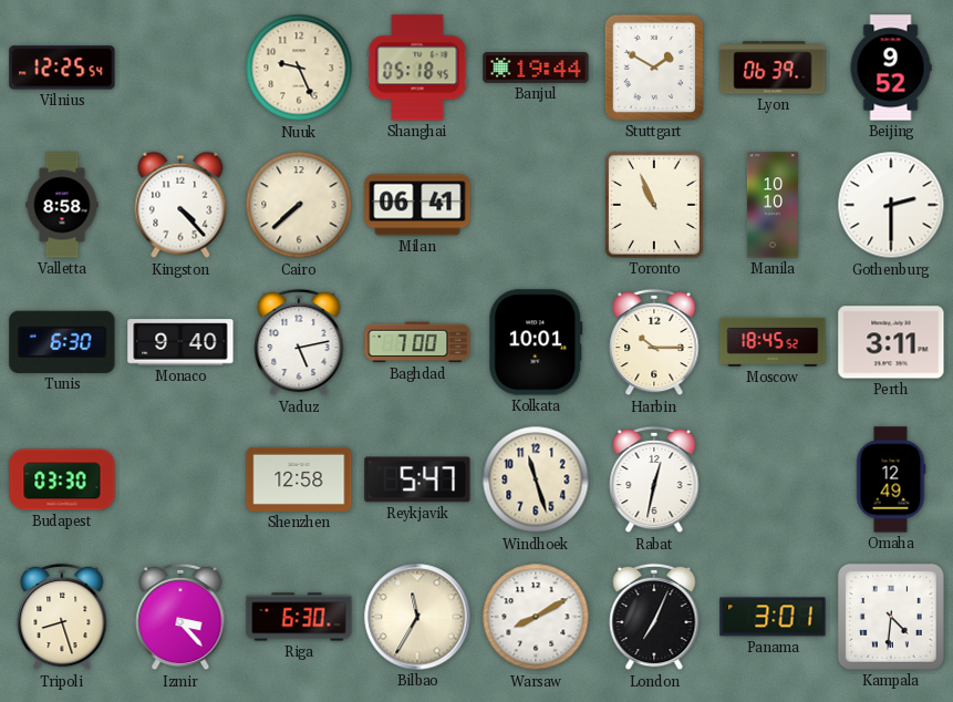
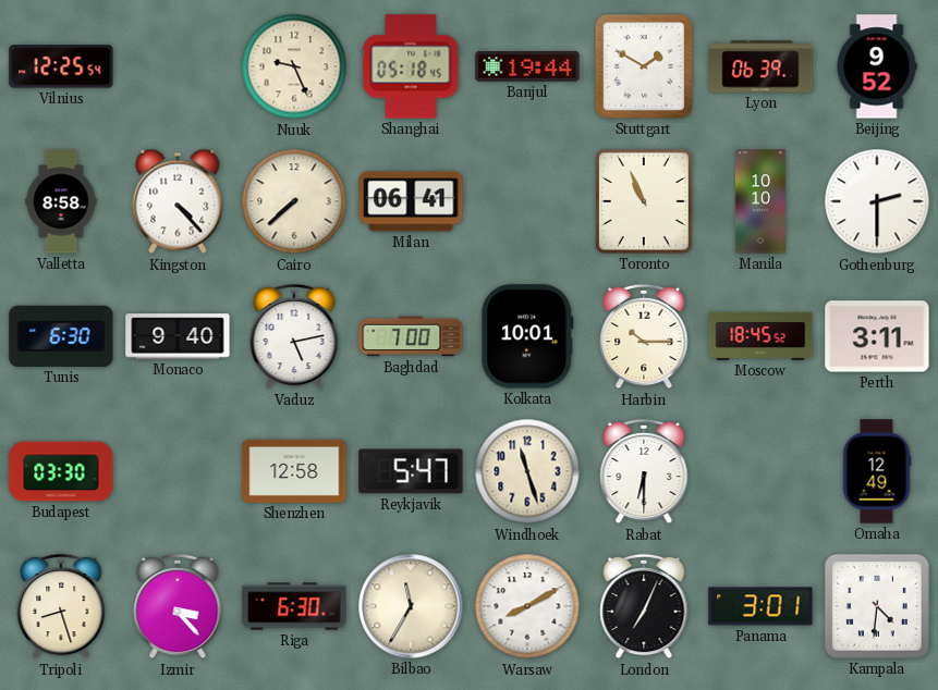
Rabat: 12:32 -> 6:30 (644, 471)
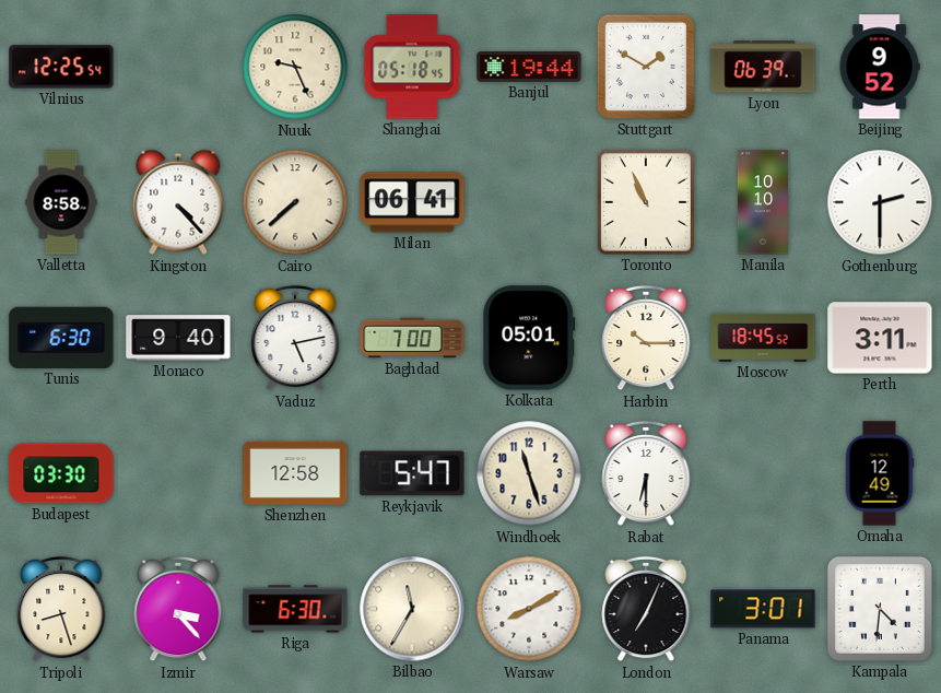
Kolkata: 10:01 -> 05:01 (529, 338)
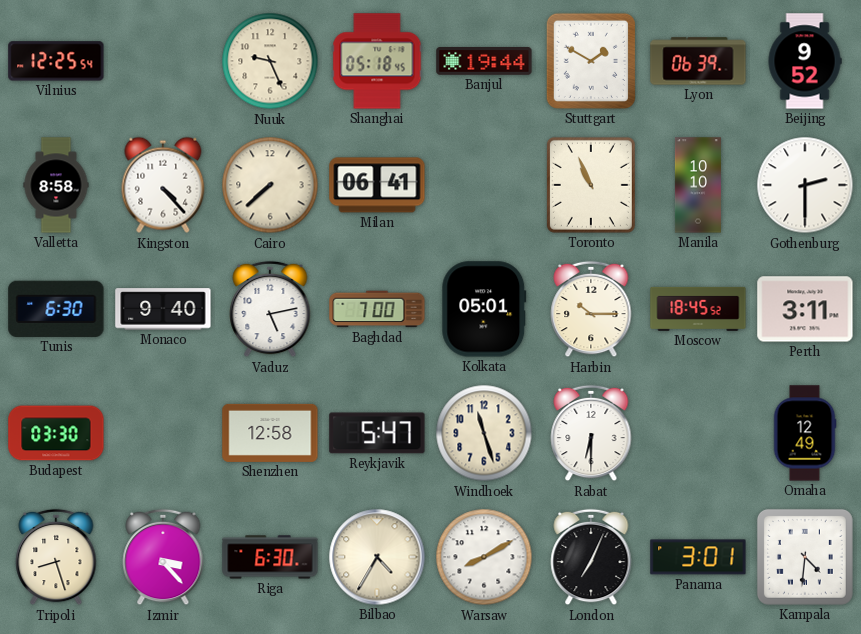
Bilbao: 11:35 -> 4:35 (377, 557)
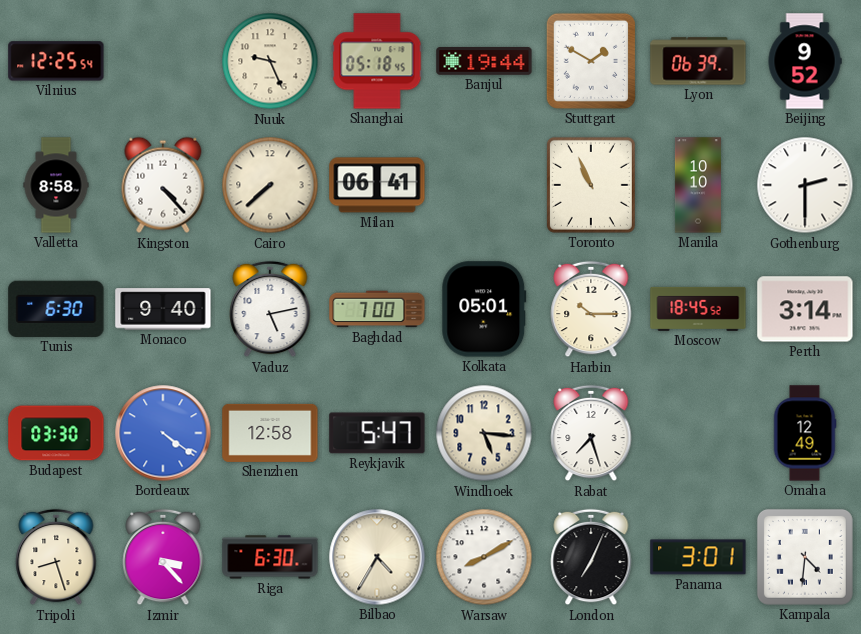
Perth: 3:11 -> 3:14 (805, 309)
Bordeaux: none -> 4:21 (163, 433)
Windhoek: 11:27 -> 5:16 (484, 433)
Rabat: 6:30 -> 7:27 (591, 433)
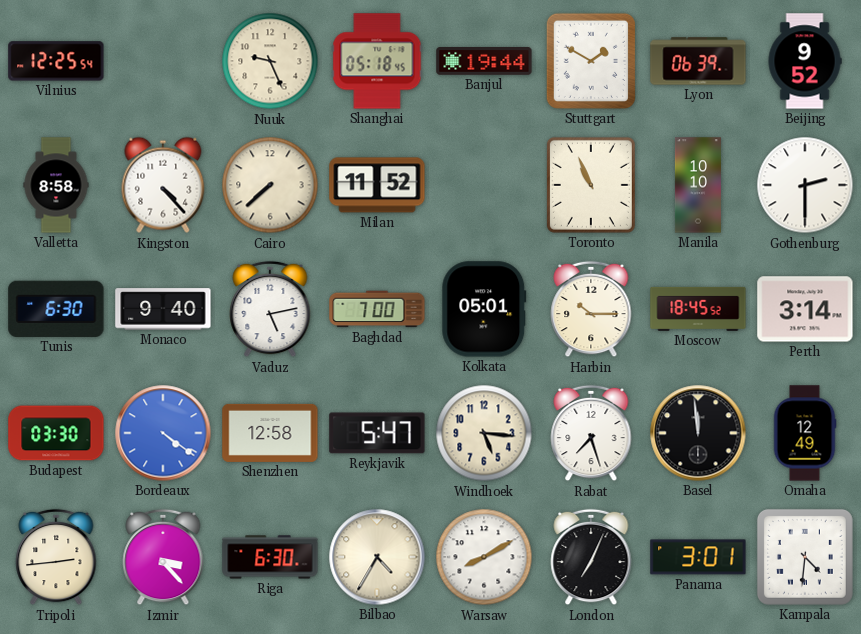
Milan: 06:41 -> 11:52 (377, 185)
Basel: none -> 11:59 (698, 433)
Tripoli: 8:27 -> 2:44 (56, 557)
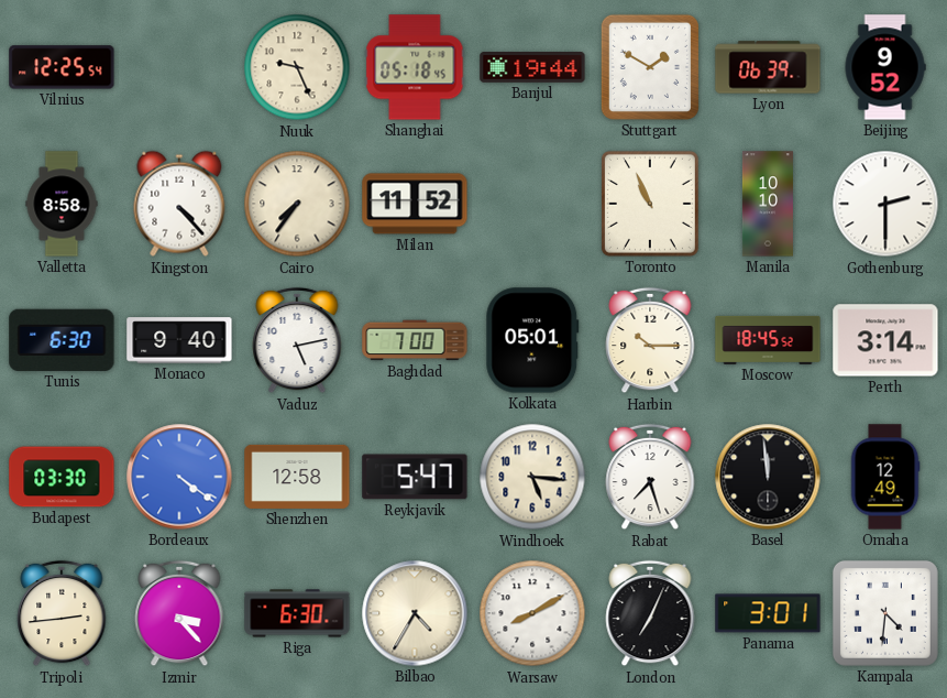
Cairo: 7:38 -> 7:36 (297, 204)
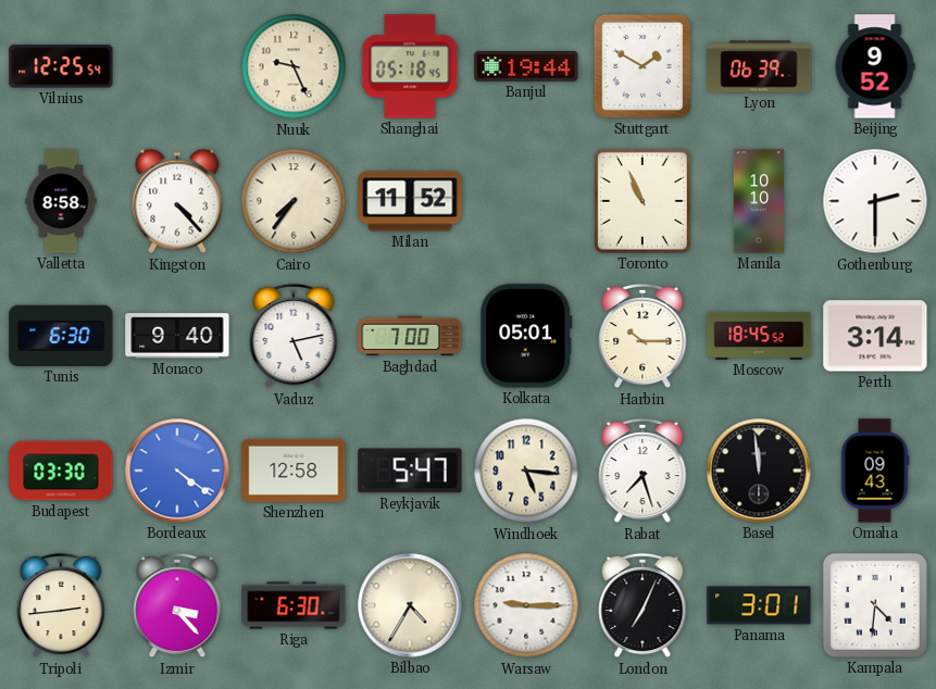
Omaha: 12:49 -> 09:43 (875, 471)
Warsaw: 8:10 -> 9:15 (526, 605)
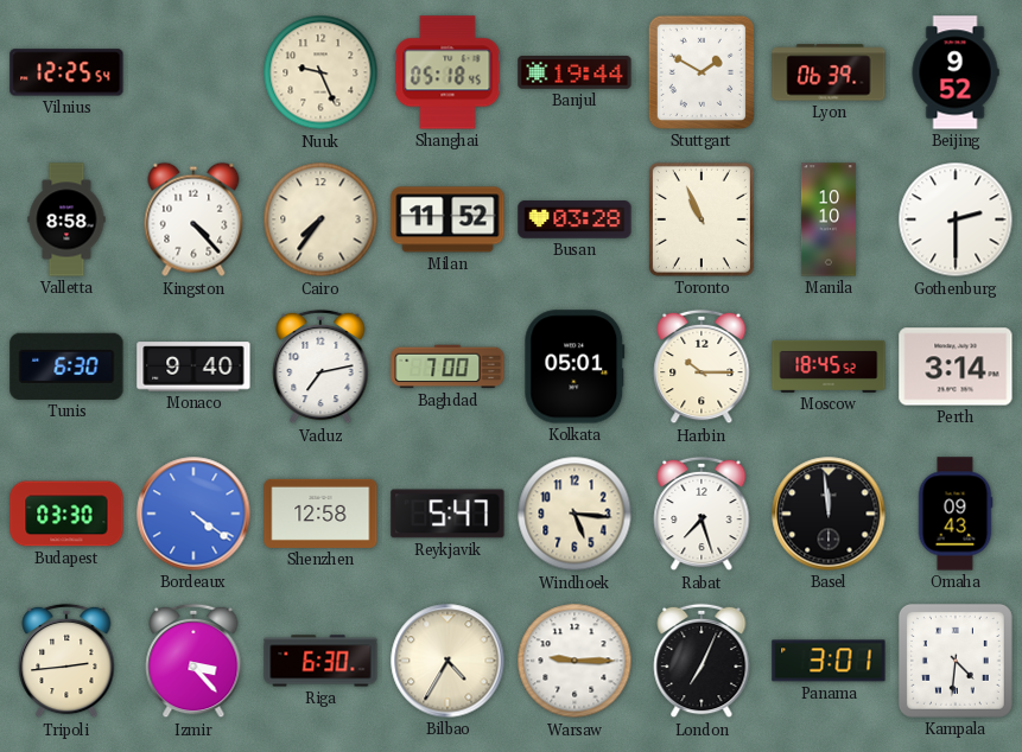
Busan: none -> 03:28 (575, 219)
Vaduz: 5:13 -> 7:13 (320, 367)
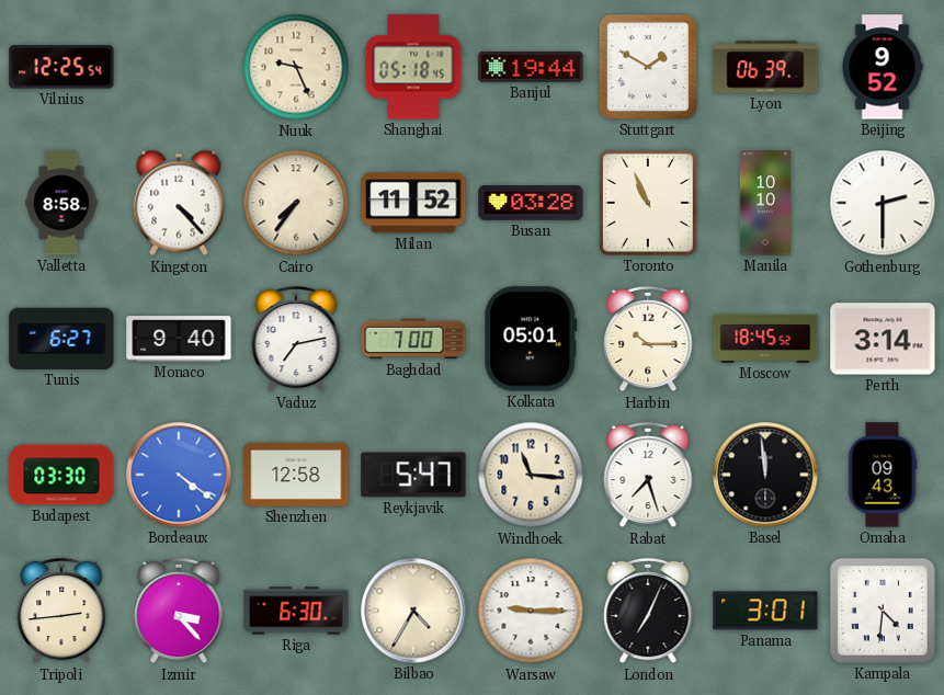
Tunis: 6:30 -> 6:27 (61, 339)
Windhoek: 5:16 -> 11:16 (531, 475)
